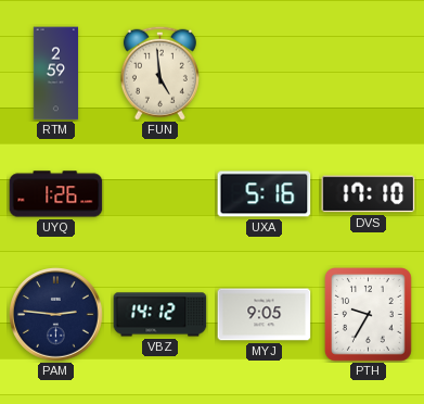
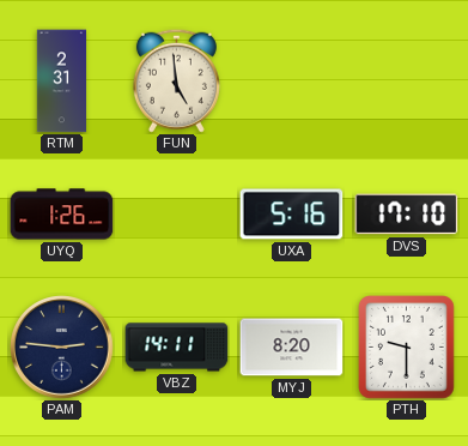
RTM: 2:59 -> 2:31 (62, 82)
VBZ: 14:12 -> 14:11 (177, 348)
MYJ: 9:05 -> 8:20 (292, 348)
PTH: 9:35 -> 9:30 (407, 348)
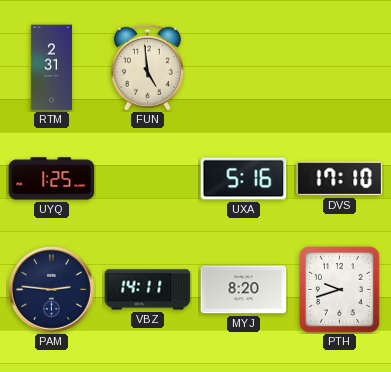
UYQ: 1:26 -> 1:25 (52, 179)
PTH: 9:30 -> 9:42 (340, 290)
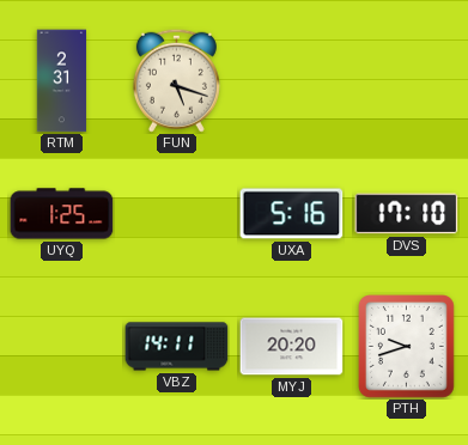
FUN: 4:59 -> 5:18 (176, 80)
PAM: 2:46 -> none (52, 290)
MYJ: 8:20 -> 20:20 (292, 347)
